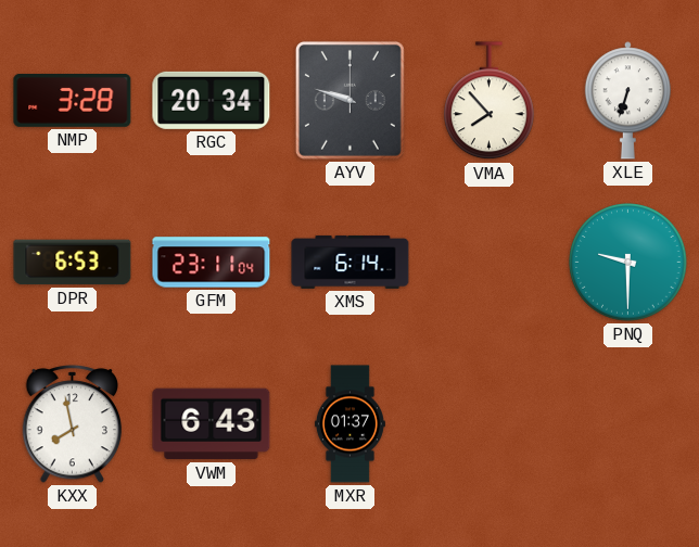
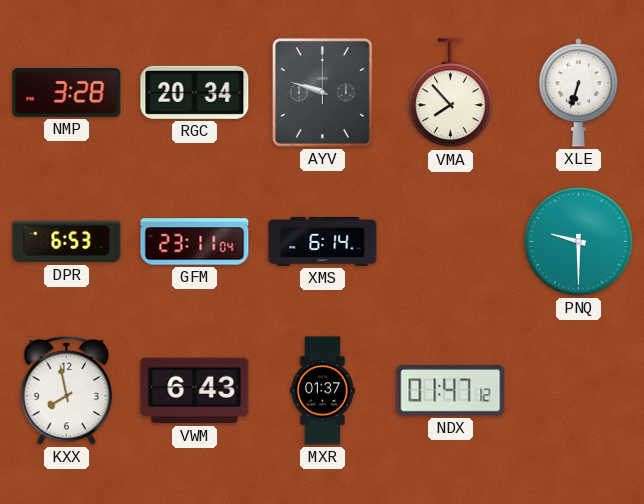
NDX: none -> 01:47 (451, 391)
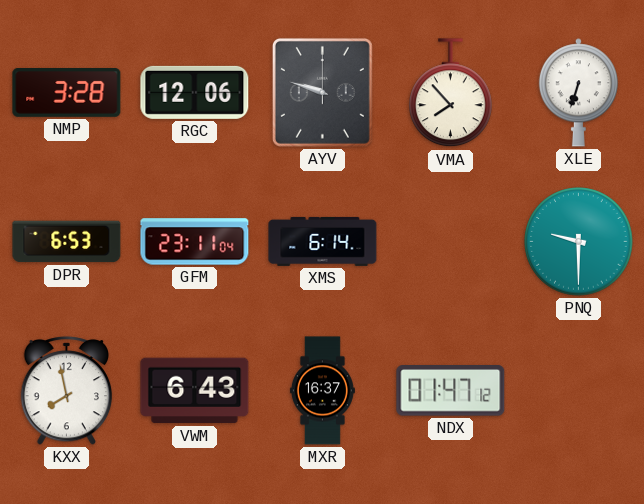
RGC: 20:34 -> 12:06 (195, 92)
MXR: 01:37 -> 16:37 (322, 391)
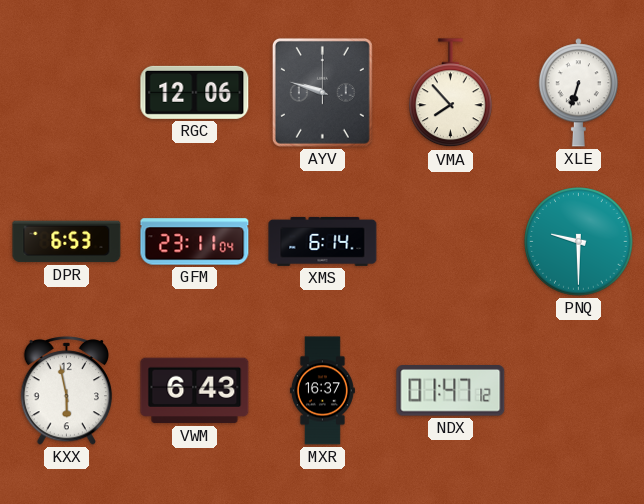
NMP: 3:28 -> none (67, 93)
KXX: 7:58 -> 5:58 (67, 391)
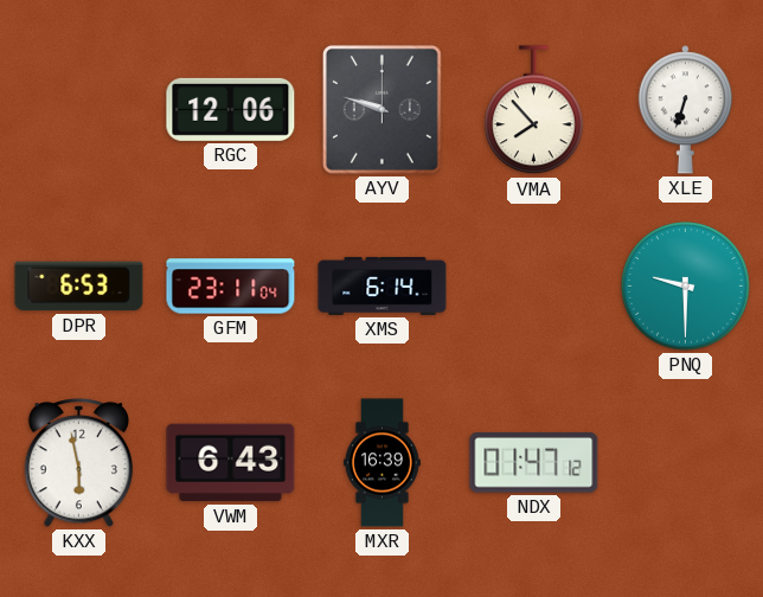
MXR: 16:37 -> 16:39 (381, 463)
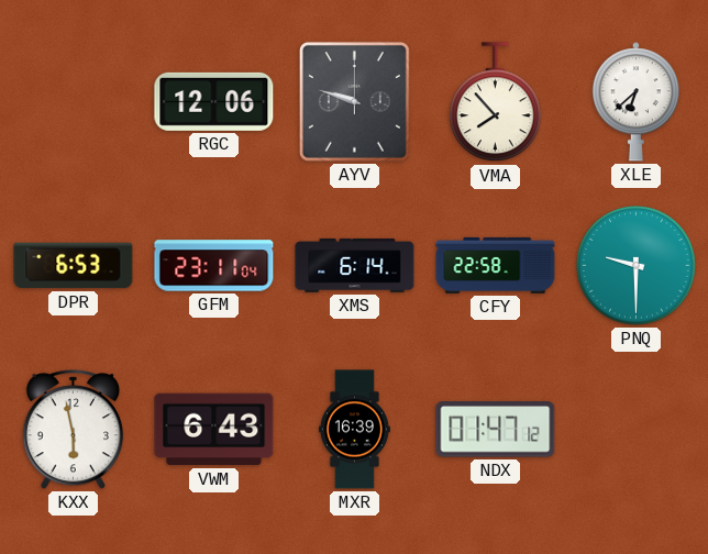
XLE: 6:33 -> 6:38 (635, 102)
CFY: none -> 22:58 (496, 265)
